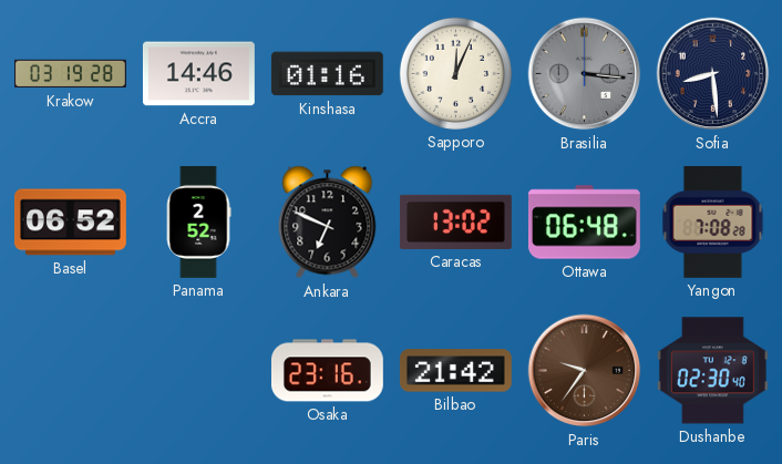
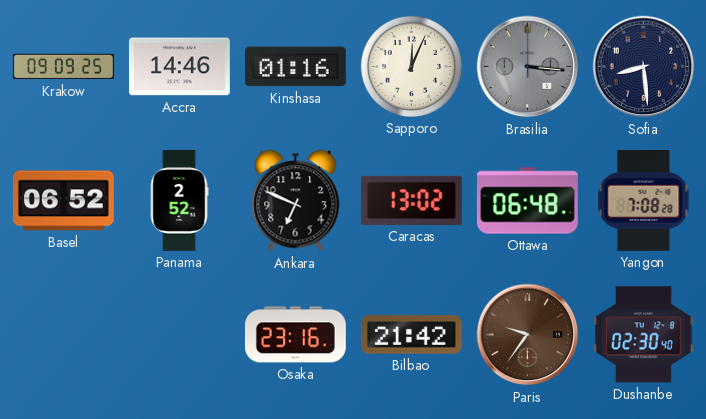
Krakow: 03:19 -> 09:09 (63, 67)
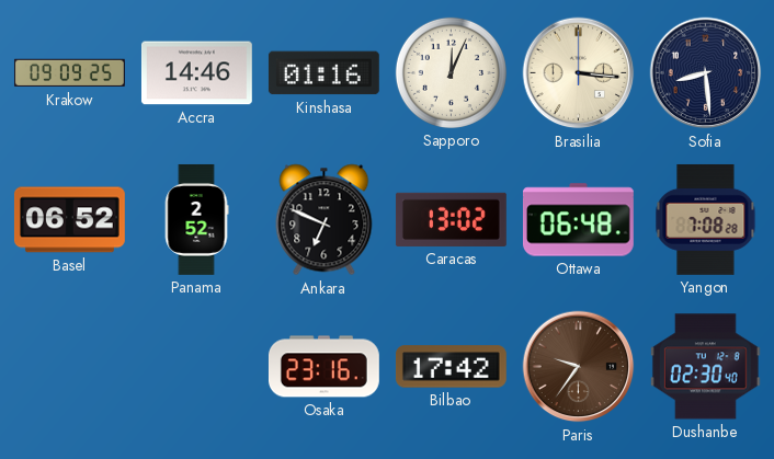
Brasilia dial: grey -> cream (579, 73)
Bilbao: 21:42 -> 17:42 (451, 367)
